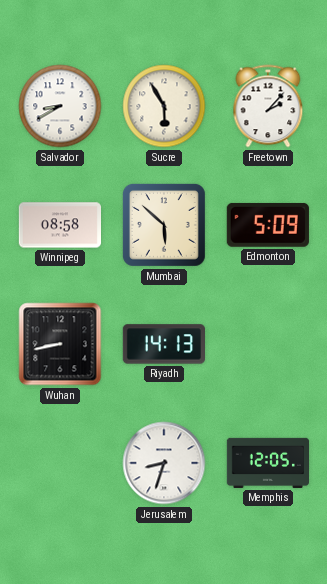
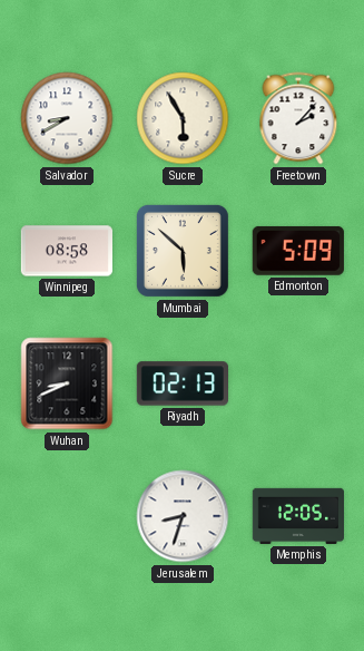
Wuhan: 8:43 -> 8:41 (67, 383)
Riyadh: 14:13 -> 02:13 (181, 383)
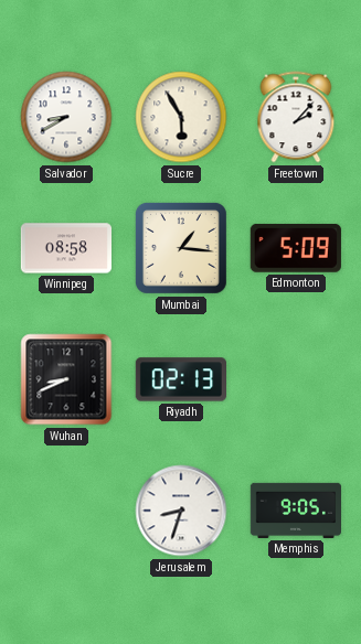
Mumbai: 5:52 -> 1:16 (181, 248)
Memphis: 12:05 -> 9:05 (295, 511)
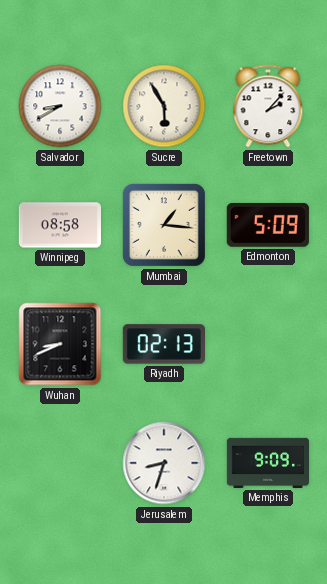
Memphis: 9:05 -> 9:09 (267, 463)
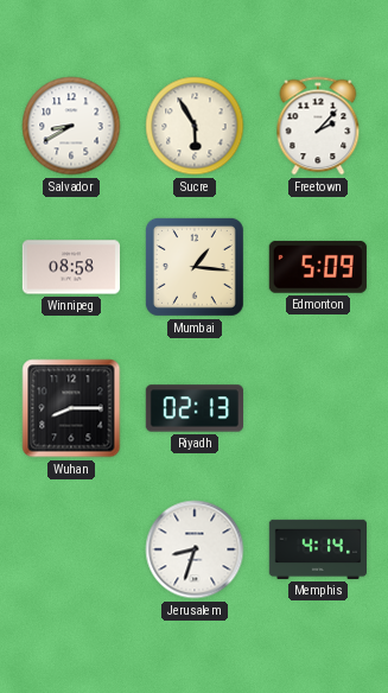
Wuhan: 8:41 -> 8:15 (71, 408)
Memphis: 9:09 -> 4:14 (317, 549)
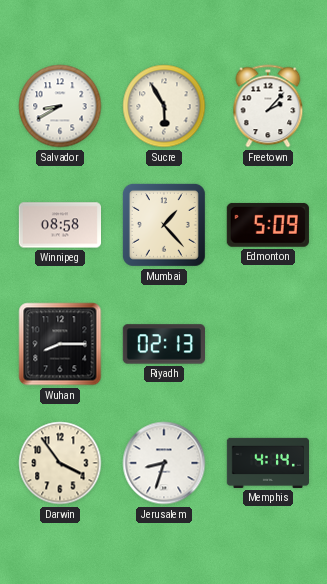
Mumbai: 1:16 -> 1:23 (164, 225)
Darwin: none -> 3:54 (60, 463)
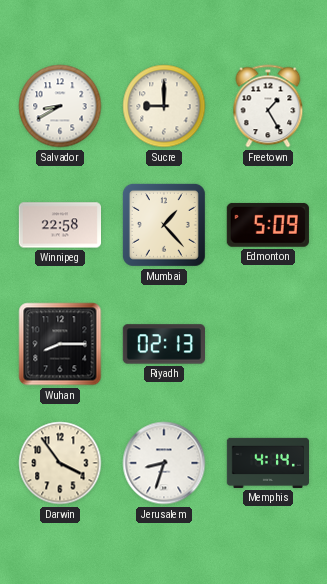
Sucre: 5:55 -> 9:00 (164, 106)
Freetown: 2:07 -> 1:25 (268, 106)
Winnipeg: 08:58 -> 22:58 (59, 225)
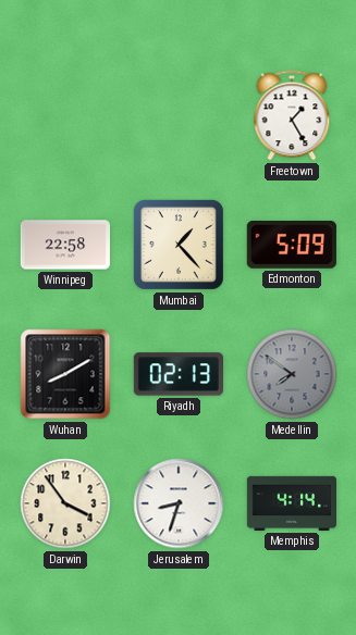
Salvador: 8:40 -> none (60, 106)
Sucre: 9:00 -> none (164, 106)
Wuhan: 8:15 -> 8:10 (65, 374)
Medellin: none -> 7:51 (292, 374)
